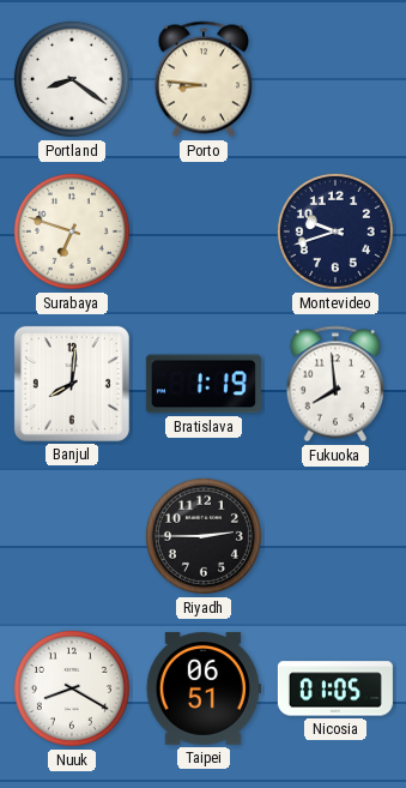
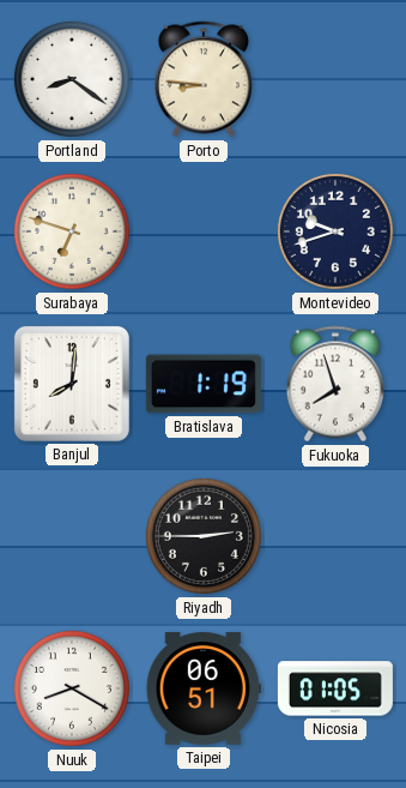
Fukuoka: 7:59 -> 7:57 (335, 384)
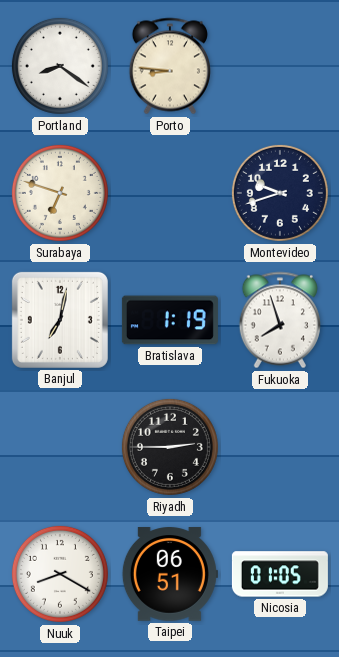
Banjul: 8:01 -> 7:02 (60, 320)
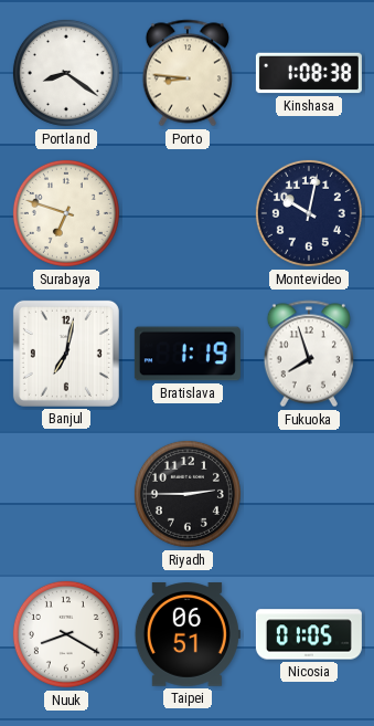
Kinshasa: none -> 1:08 (309, 73)
Montevideo: 9:42 -> 10:02 (309, 213)
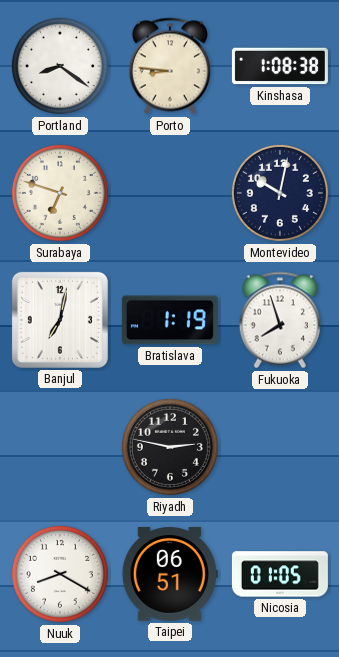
Riyadh: 2:45 -> 2:47 (170, 447)
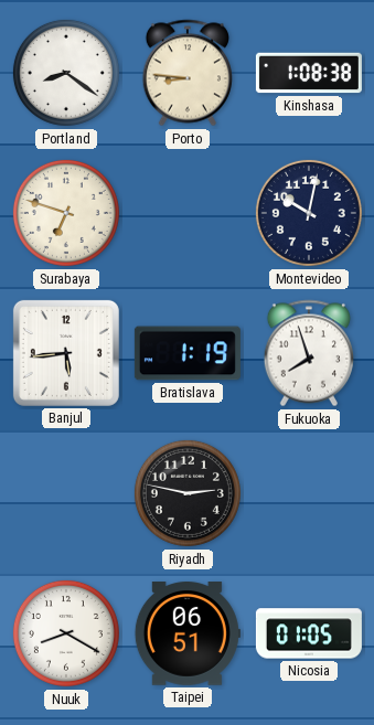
Banjul: 7:02 -> 5:44 (66, 353)
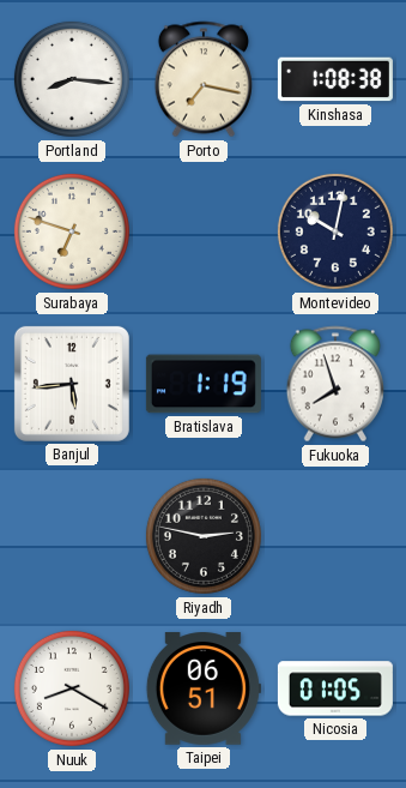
Portland: 8:21 -> 8:16 (72, 79)
Porto: 8:46 -> 7:17 (204, 79)
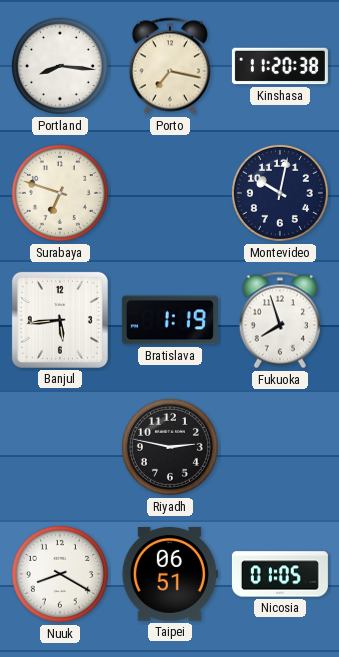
Kinshasa: 1:08 -> 11:20 (280, 66)
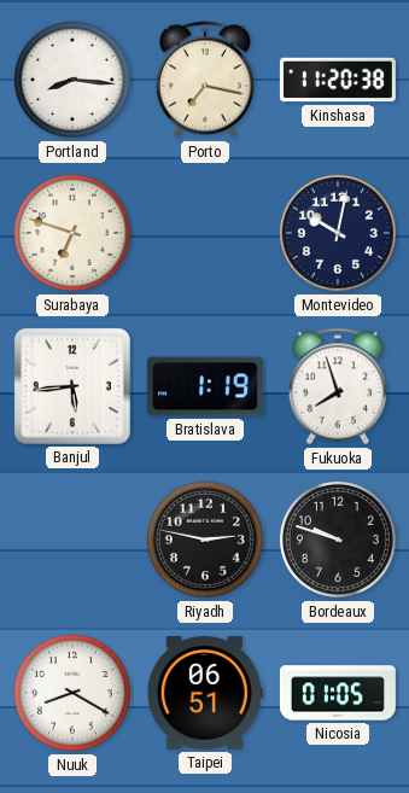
Bordeaux: none -> 9:48 (338, 540)
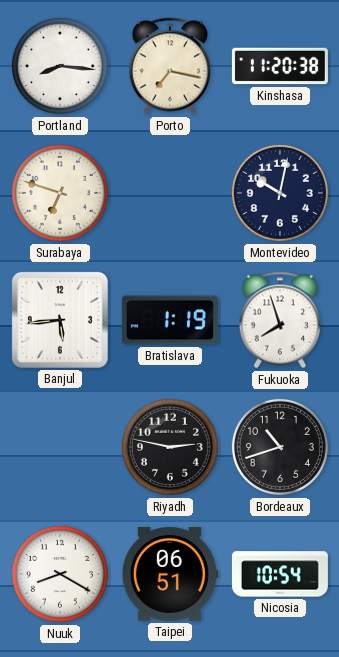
Bordeaux: 9:48 -> 10:42 (280, 447)
Nicosia: 01:05 -> 10:54 (280, 574)
